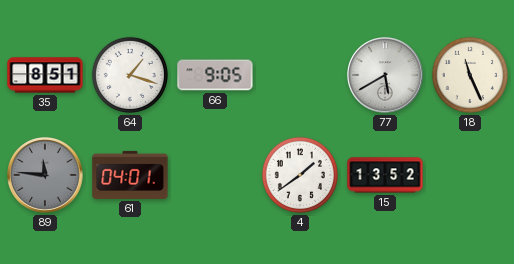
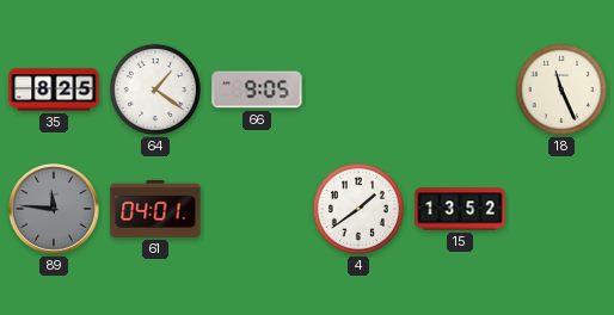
35: 8:51 -> 8:25 (54, 89)
64: 1:18 -> 1:21 (155, 89)
77: 5:40 -> none (385, 75)
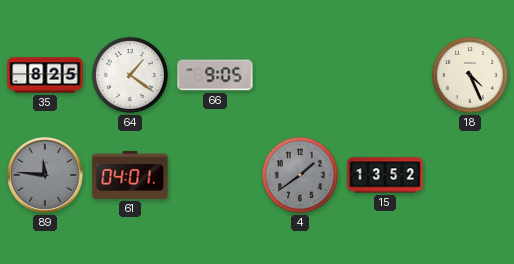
18: 11:26 -> 4:26 (470, 75)
4 dial: white -> grey (300, 175)
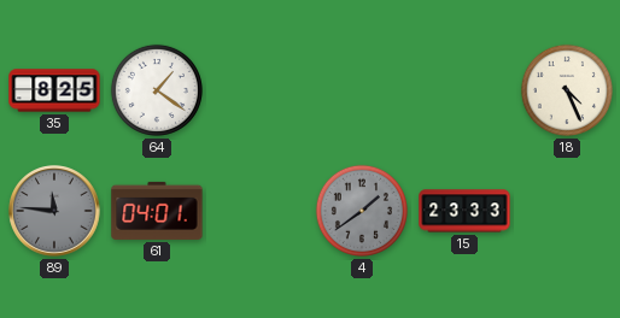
66: 9:05 -> none (215, 75)
15: 13:52 -> 23:33 (464, 211)
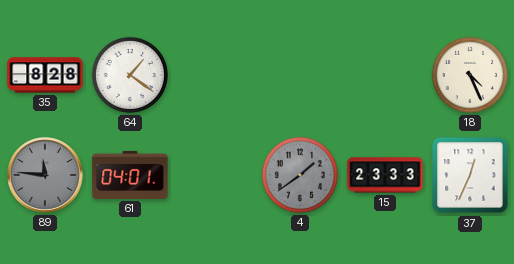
35: 8:25 -> 8:28 (45, 75)
37: none -> 12:34 (470, 175)
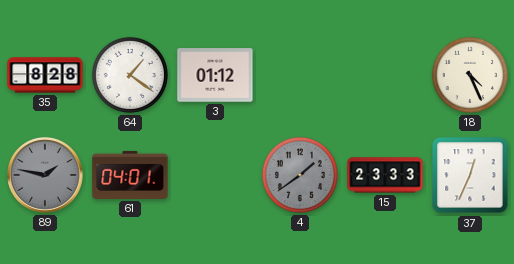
3: none -> 01:12 (215, 75)
89: 11:46 -> 1:47 (45, 175)
